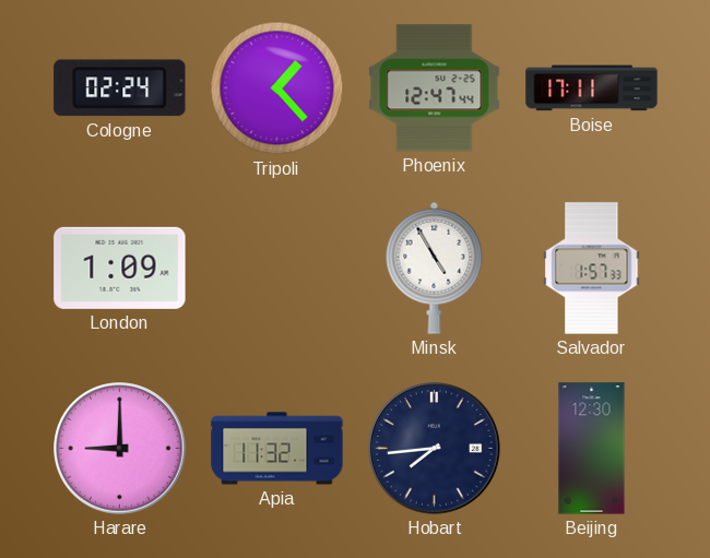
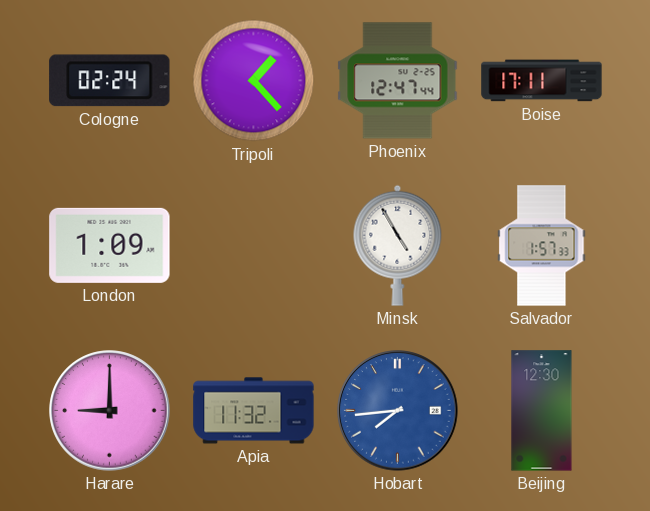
Hobart dial: navy -> blue (398, 411)
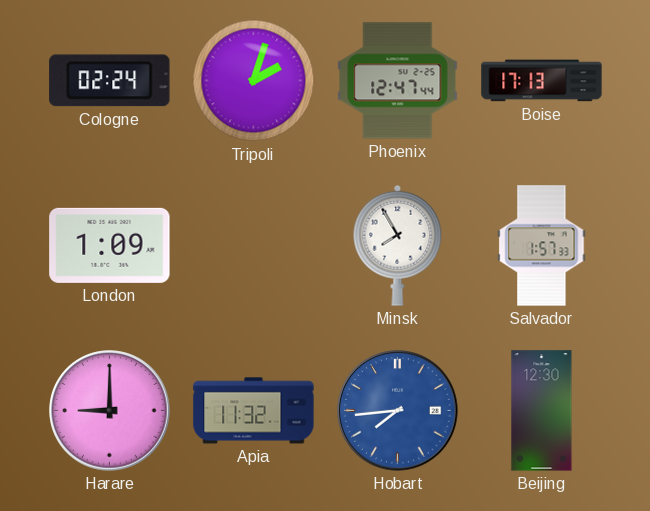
Tripoli: 1:23 -> 2:03 (254, 81)
Boise: 17:11 -> 17:13 (542, 81)
Minsk: 4:55 -> 7:55 (398, 245)
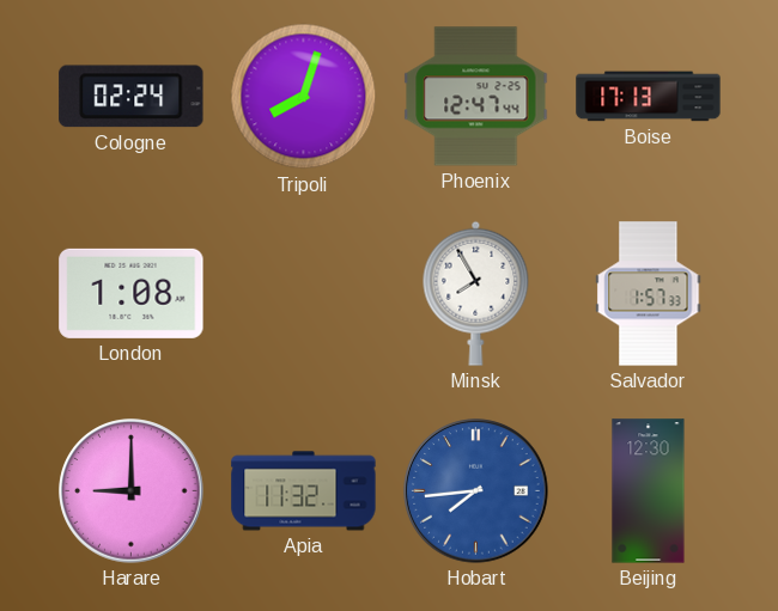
Tripoli: 2:03 -> 8:03 (304, 97)
London: 1:09 -> 1:08 (132, 293)
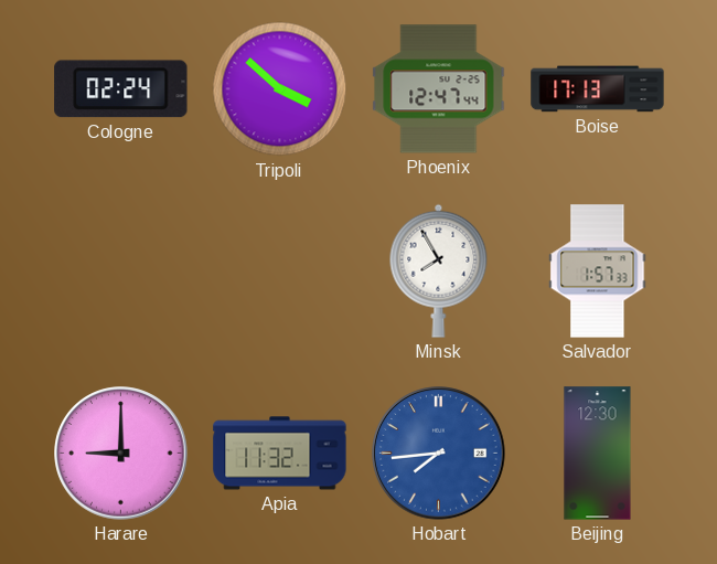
Tripoli: 8:03 -> 3:52 (280, 89)
London: 1:08 -> none (132, 293)
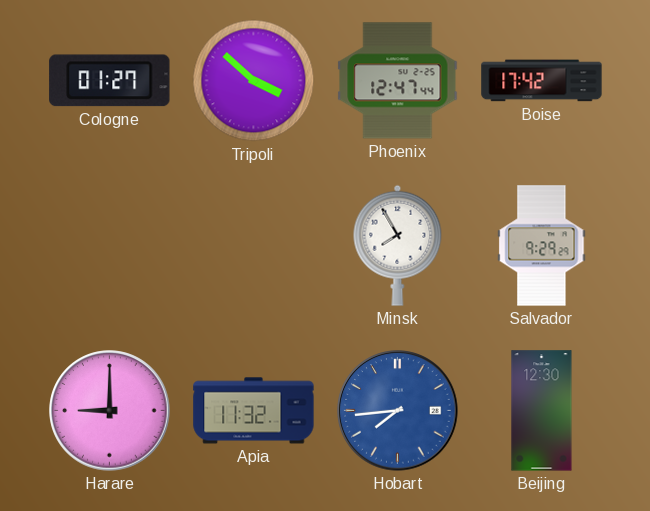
Cologne: 02:24 -> 01:27 (110, 81)
Boise: 17:13 -> 17:42 (542, 81)
Salvador: 1:57 -> 9:29 (542, 246)
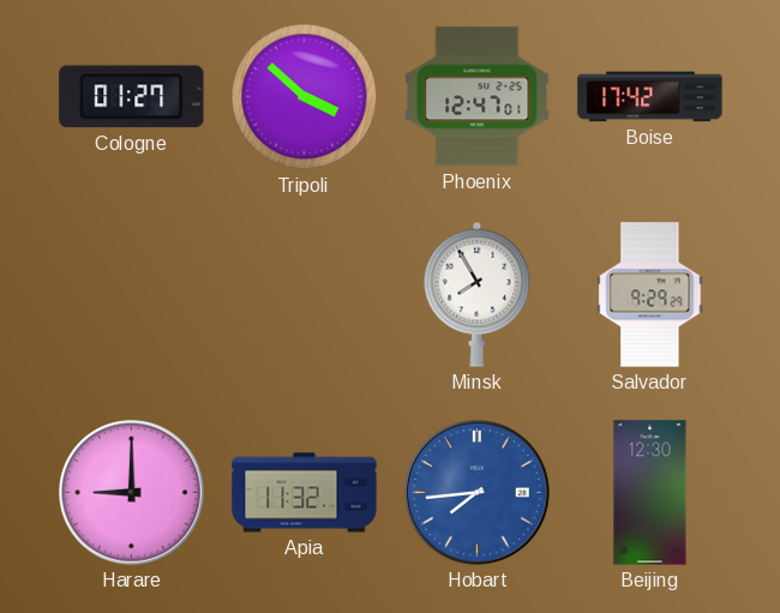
Phoenix: 12:47:44 -> 12:47:01 (478, 97)
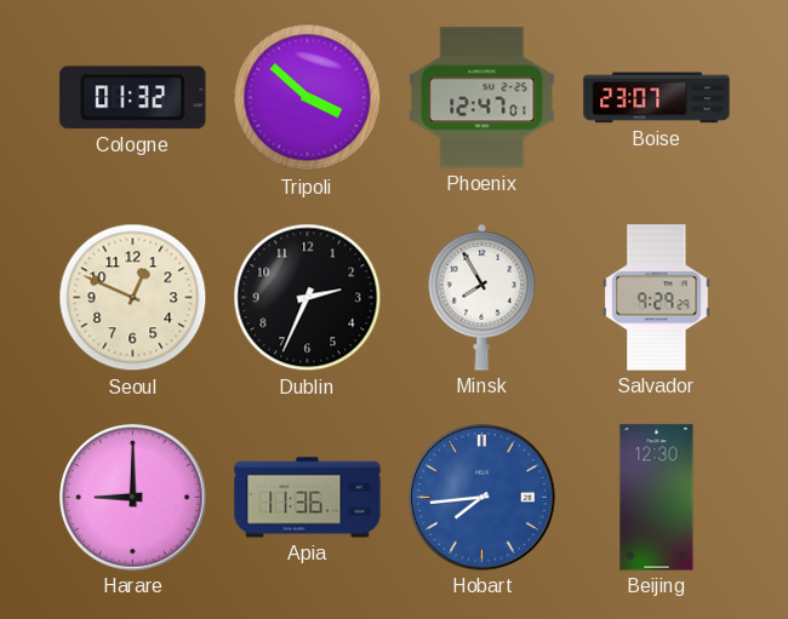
Cologne: 01:27 -> 01:32 (133, 98)
Boise: 17:42 -> 23:07 (657, 98)
Seoul: none -> 12:49 (133, 298)
Dublin: none -> 2:34 (308, 298)
Apia: 11:32 -> 11:36 (308, 498)
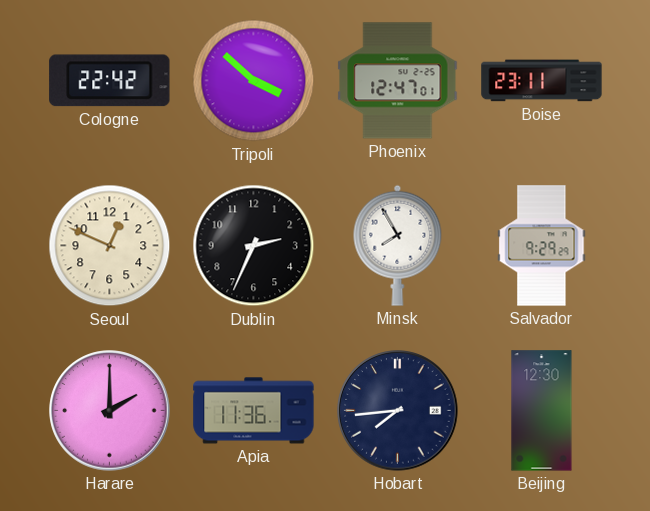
Cologne: 01:32 -> 22:42 (110, 81)
Boise: 23:07 -> 23:11 (542, 81)
Harare: 9:00 -> 2:00 (110, 411)
Hobart dial: blue -> navy (398, 411)
